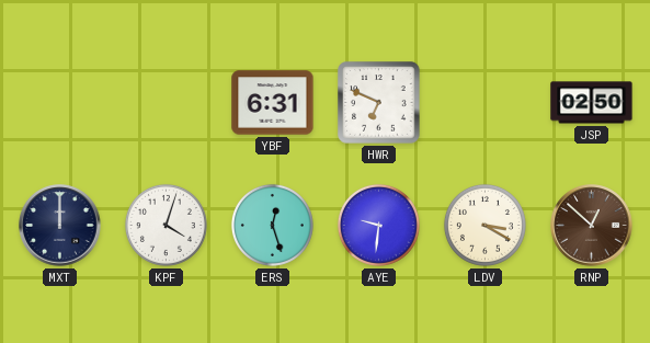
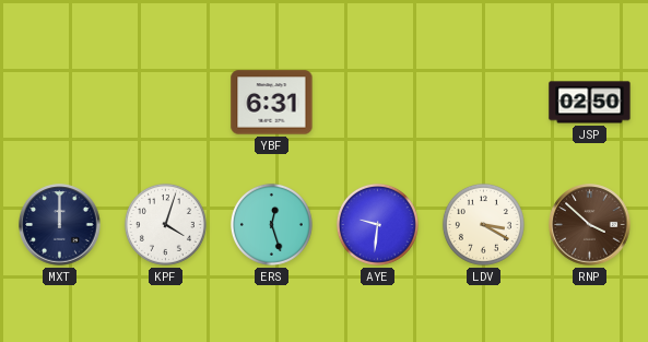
HWR: 6:49 -> none (379, 103)
RNP: 12:52 -> 3:52 (590, 225)
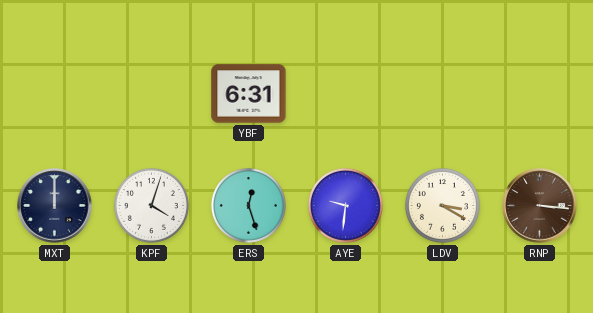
JSP: 02:50 -> none (590, 103)
RNP: 3:52 -> 3:16 (540, 206)
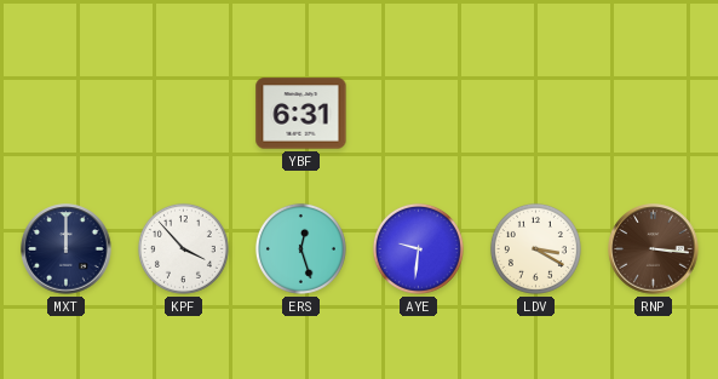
KPF: 4:03 -> 3:53 (183, 248)
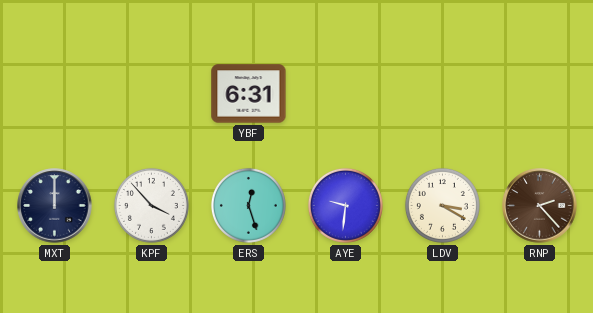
RNP: 3:16 -> 2:23 (540, 206)
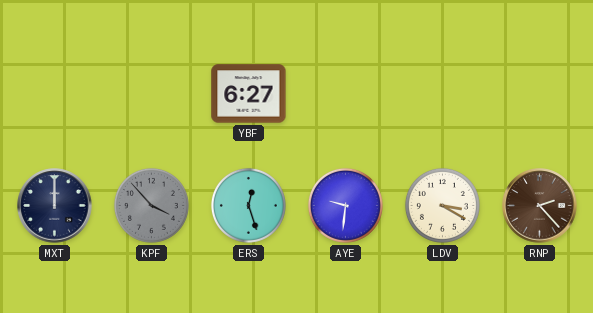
YBF: 6:31 -> 6:27 (249, 94)
KPF dial: white -> grey (151, 205)
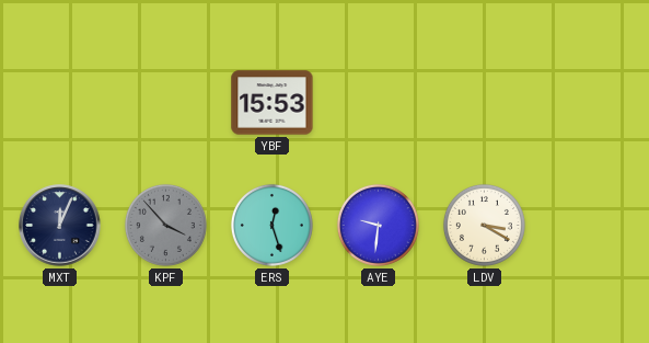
YBF: 6:27 -> 15:53 (273, 103)
MXT: 12:00 -> 12:04 (60, 226)
RNP: 2:23 -> none (540, 206)
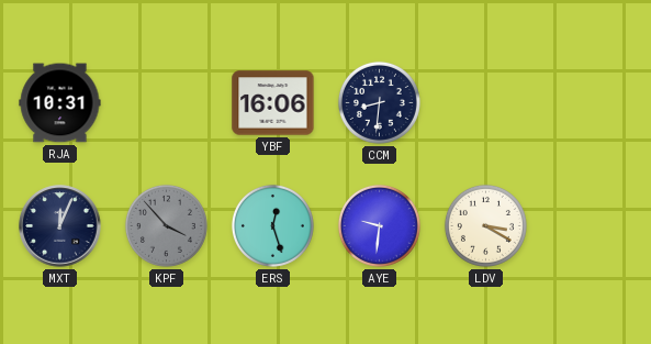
RJA: none -> 10:31 (60, 103)
YBF: 15:53 -> 16:06 (273, 103)
CCM: none -> 8:31 (379, 102)
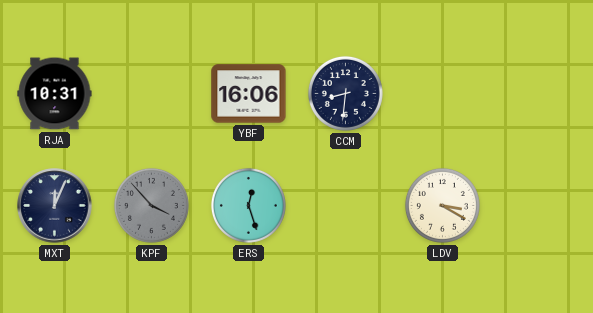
AYE: 9:31 -> none (379, 225)
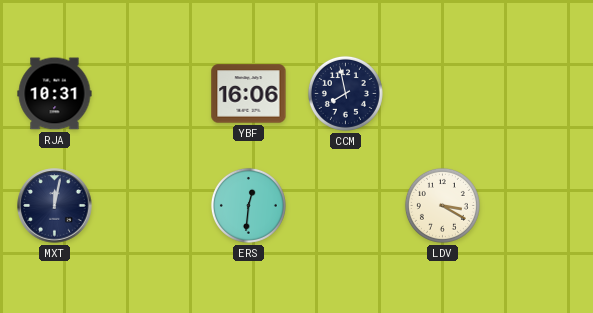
CCM: 8:31 -> 7:58 (345, 93)
MXT: 12:04 -> 12:02 (55, 206)
KPF: 3:53 -> none (151, 205)
ERS: 12:27 -> 12:31 (248, 205)
